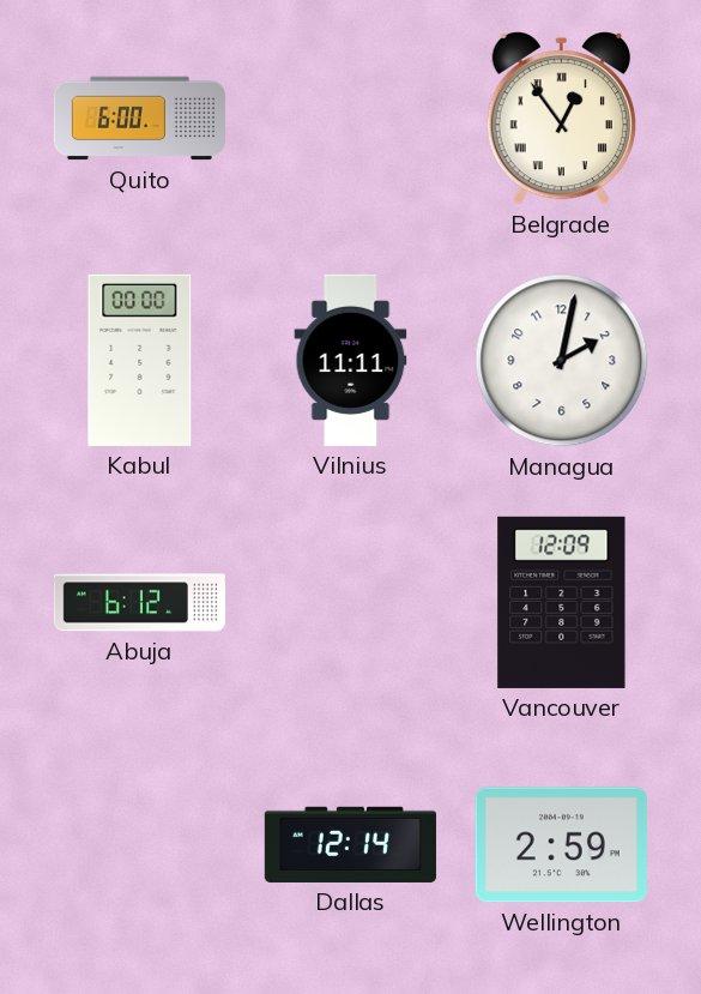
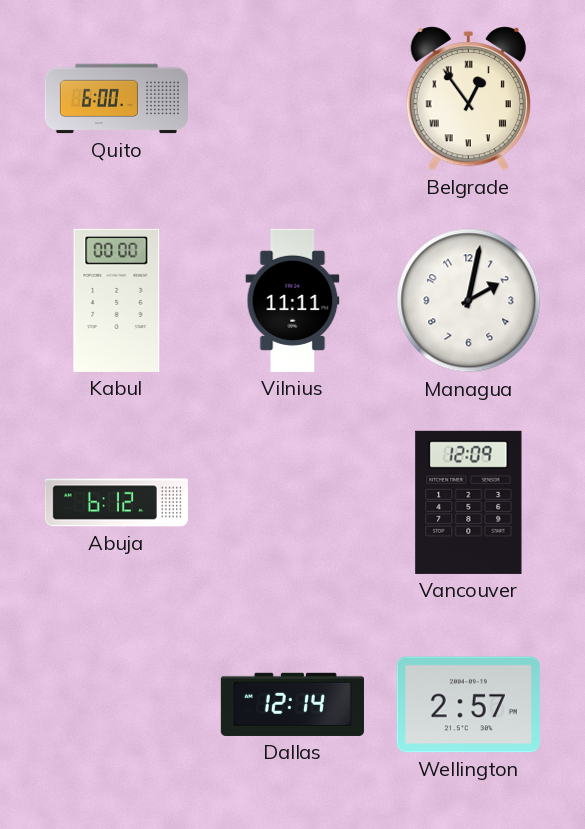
Wellington: 2:59 -> 2:57 (468, 705)
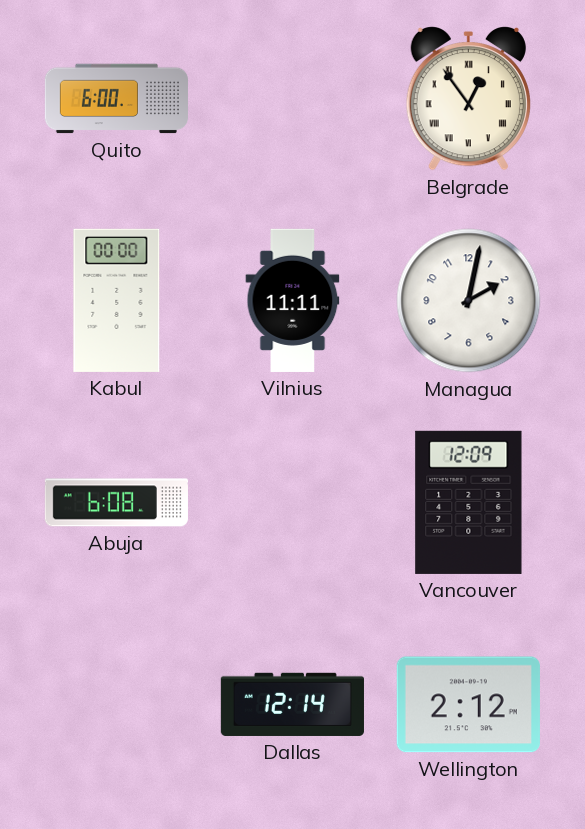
Abuja: 6:12 -> 6:08 (116, 503)
Wellington: 2:57 -> 2:12 (468, 705)
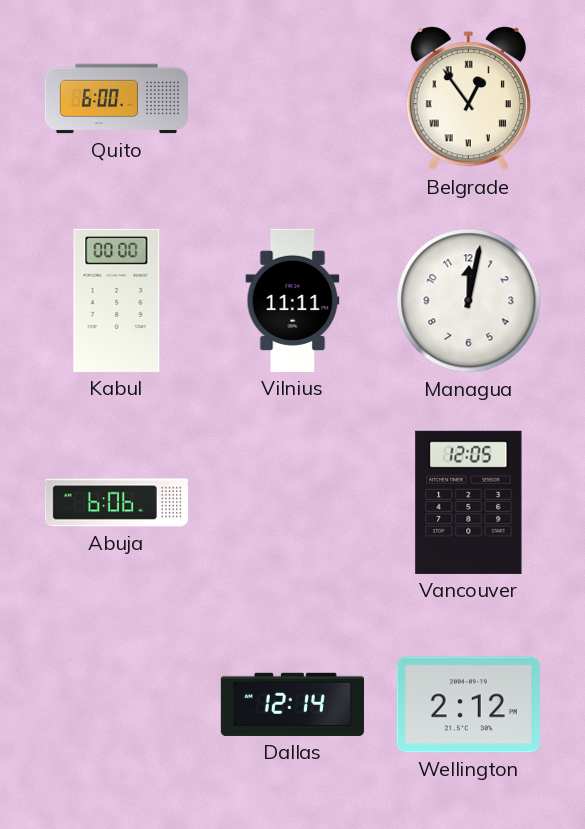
Managua: 2:02 -> 12:02 (469, 301)
Abuja: 6:08 -> 6:06 (116, 503)
Vancouver: 12:09 -> 12:05 (469, 502)
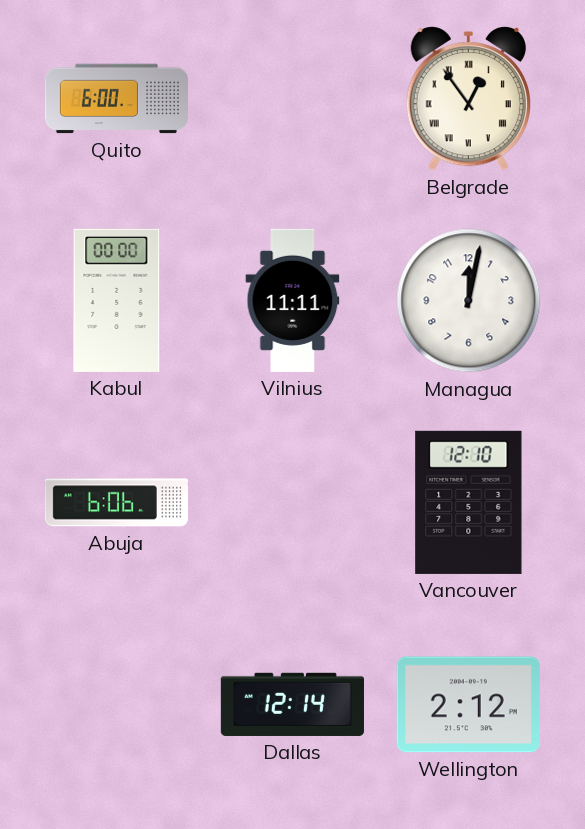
Vancouver: 12:05 -> 12:10 (469, 502)
